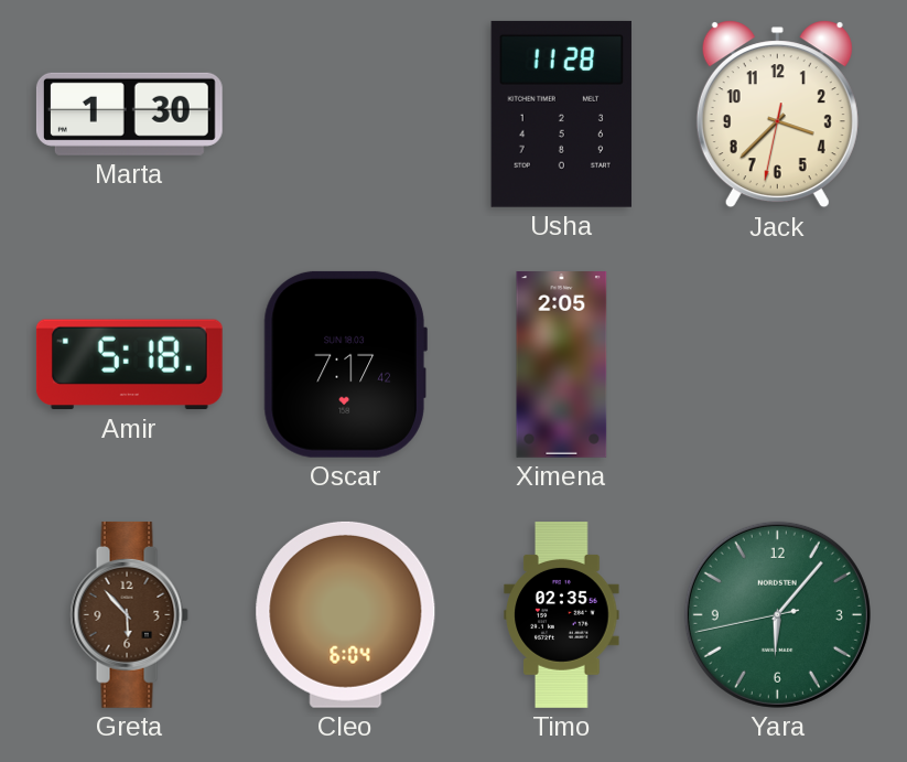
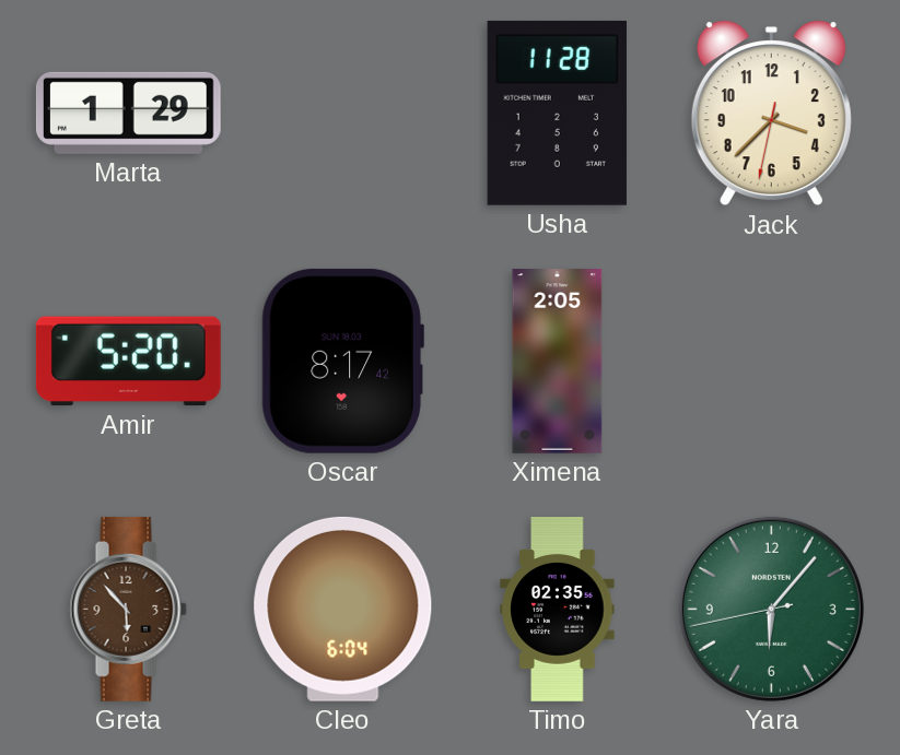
Marta: 1:30 -> 1:29 (128, 113)
Amir: 5:18 -> 5:20 (128, 362)
Oscar: 7:17 -> 8:17 (342, 361)
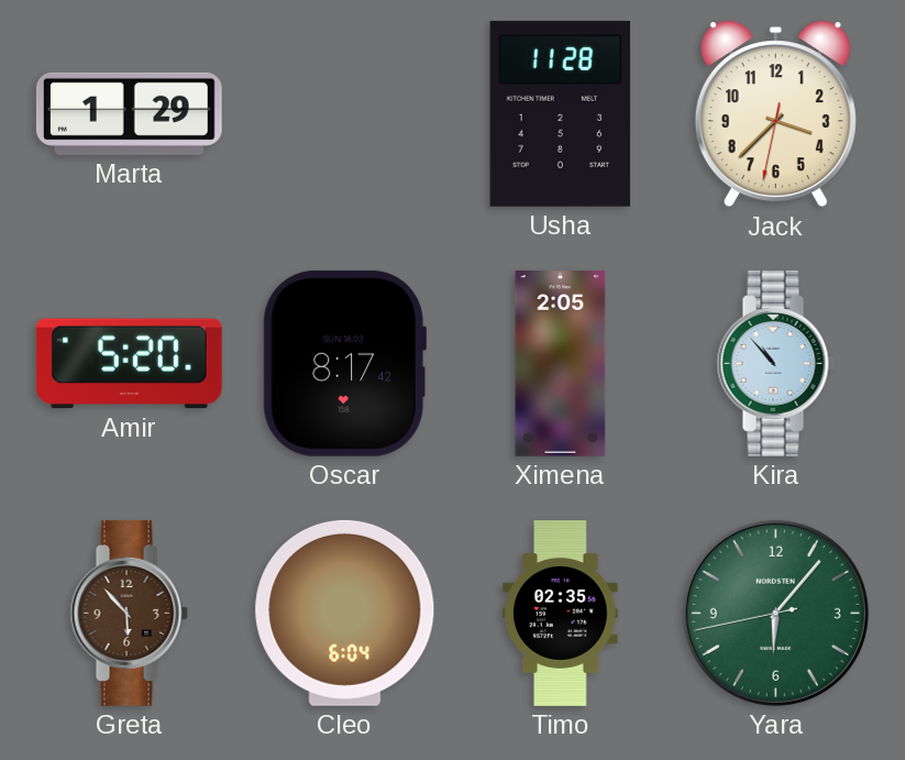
Kira: none -> 10:53 (775, 363)
